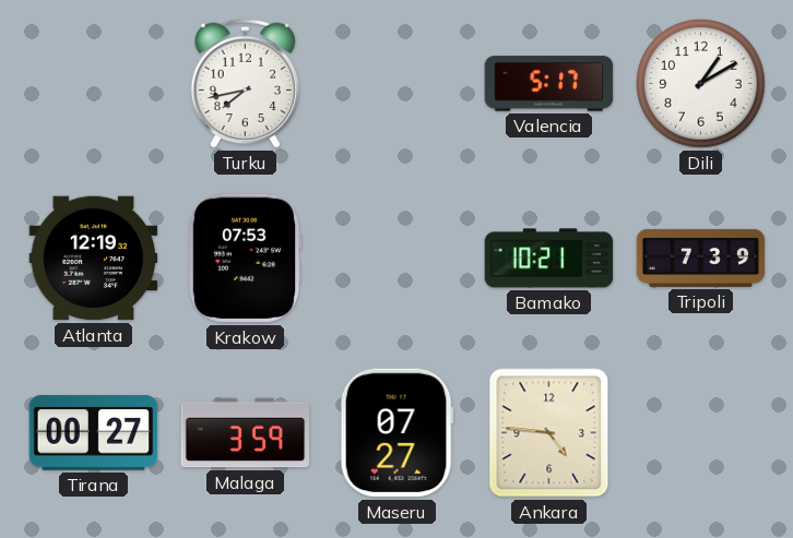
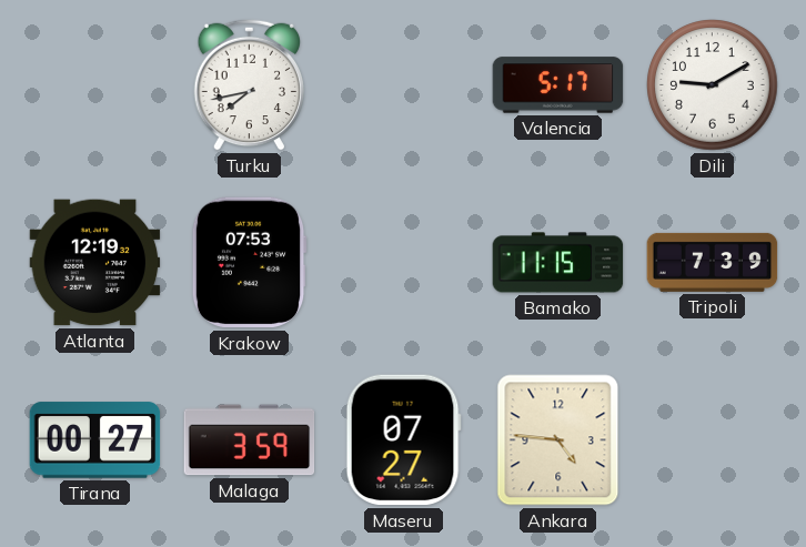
Dili: 1:10 -> 9:10 (713, 85)
Bamako: 10:21 -> 11:15 (558, 263)
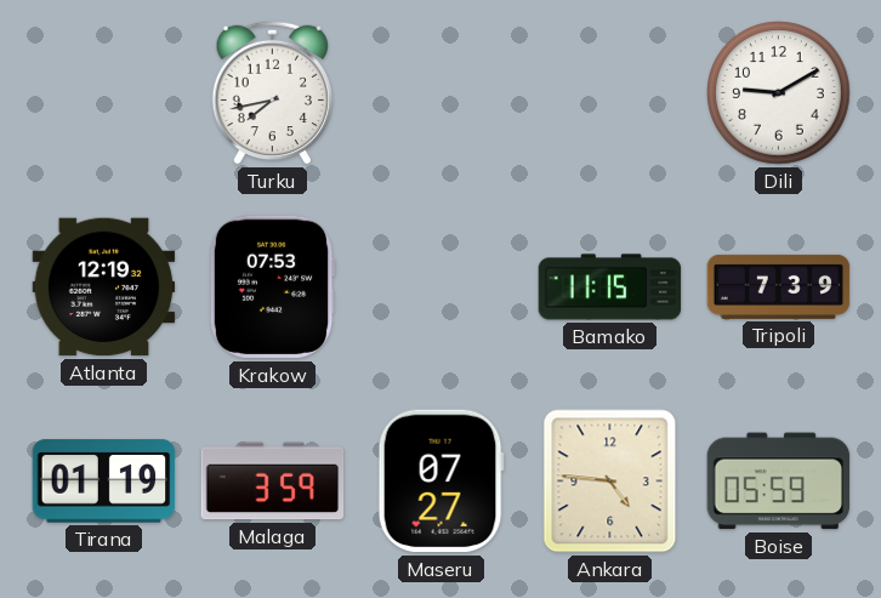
Valencia: 5:17 -> none (558, 85)
Tirana: 00:27 -> 01:19 (104, 482)
Boise: none -> 05:59 (779, 482)
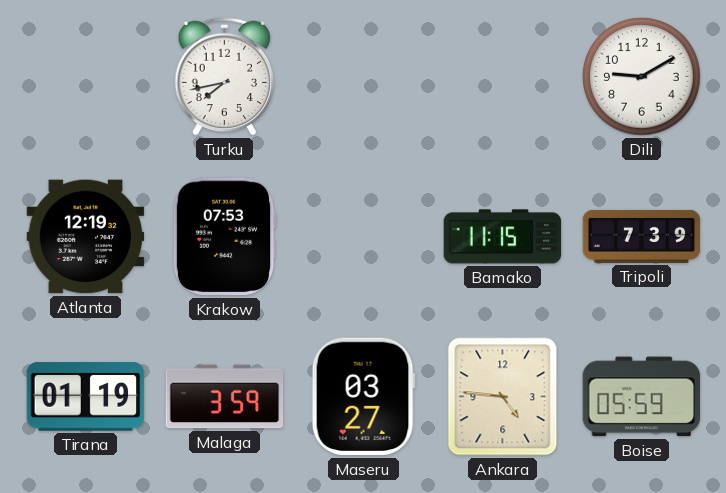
Maseru: 07:27 -> 03:27 (363, 397)
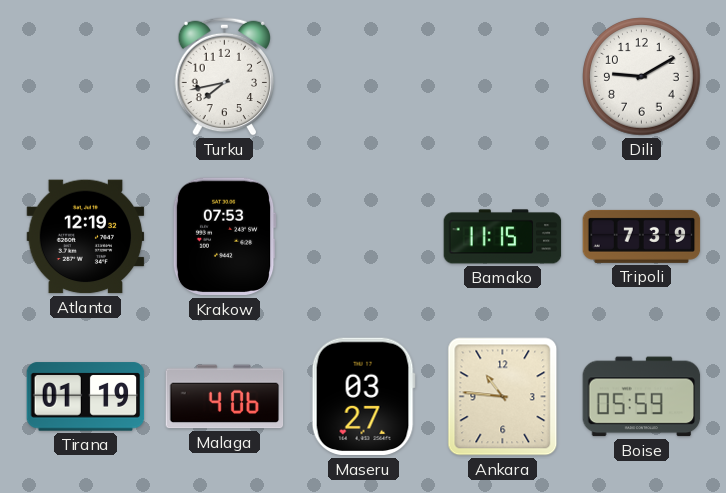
Malaga: 3:59 -> 4:06 (225, 397)
Ankara: 4:46 -> 10:46 (503, 397)
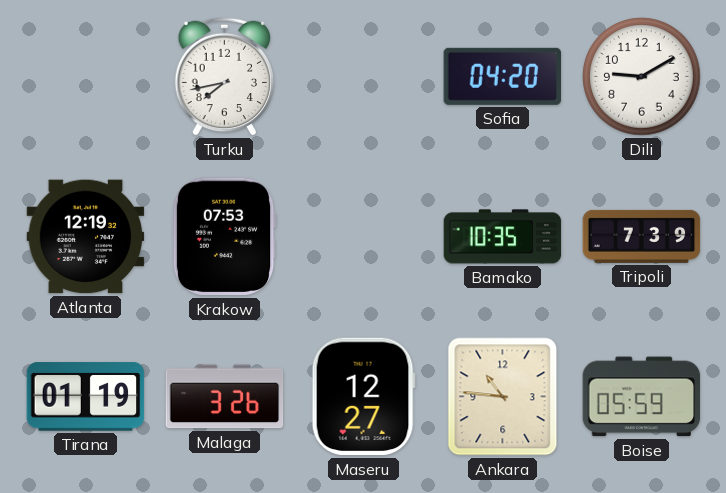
Sofia: none -> 04:20 (502, 76)
Bamako: 11:15 -> 10:35 (503, 237)
Malaga: 4:06 -> 3:26 (225, 397)
Maseru: 03:27 -> 12:27 (363, 397)
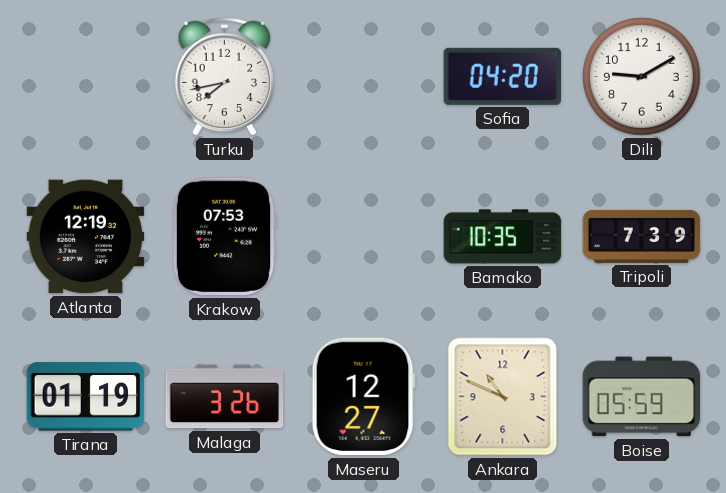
Ankara: 10:46 -> 10:49 (503, 397)
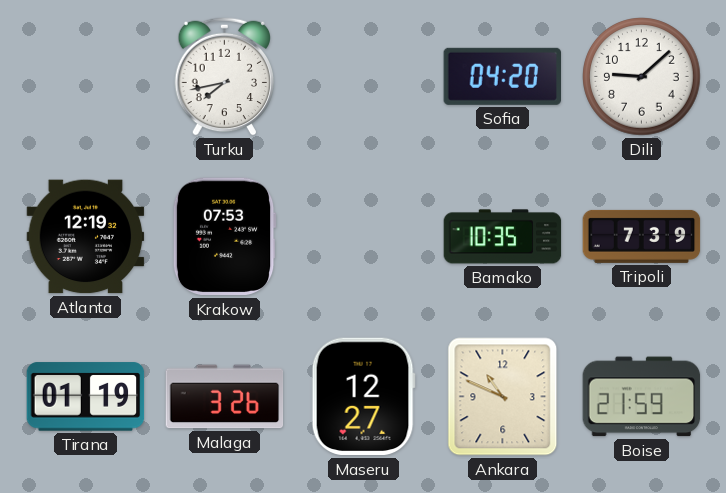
Dili: 9:10 -> 9:08 (642, 77)
Boise: 05:59 -> 21:59 (642, 397)
